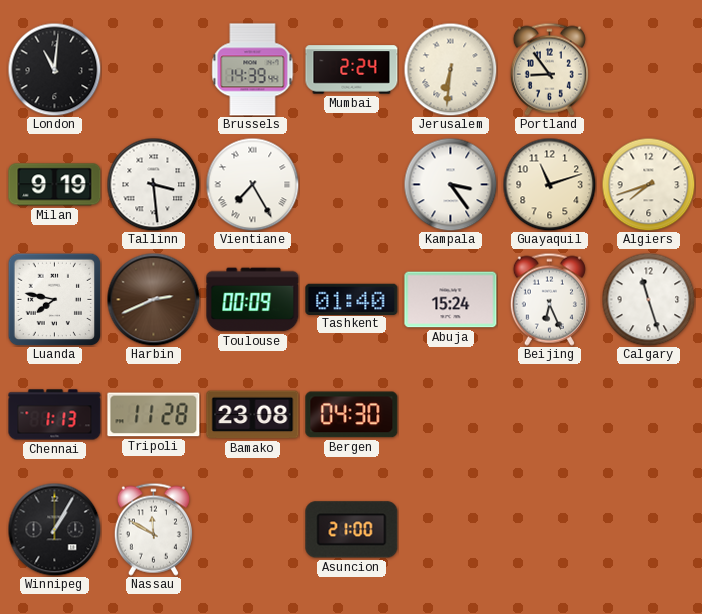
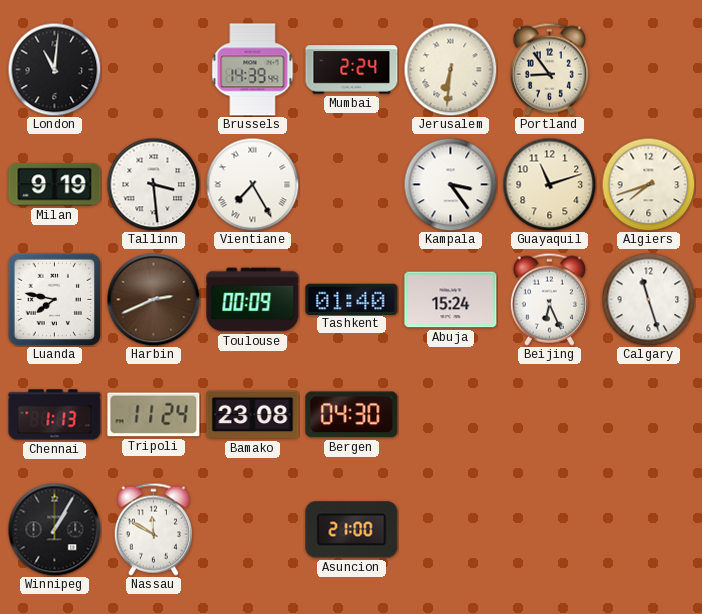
Tripoli: 11:28 -> 11:24 (154, 415)
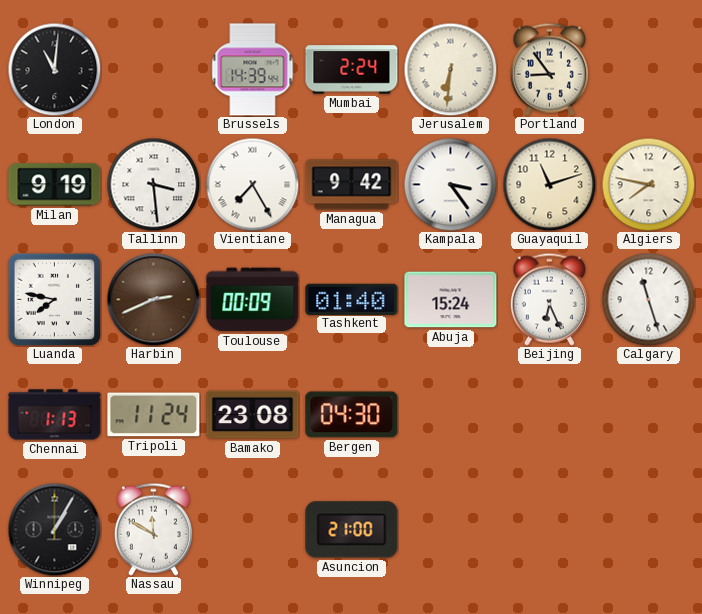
Managua: none -> 9:42 (352, 185)
Algiers: 7:42 -> 7:47 (648, 184)
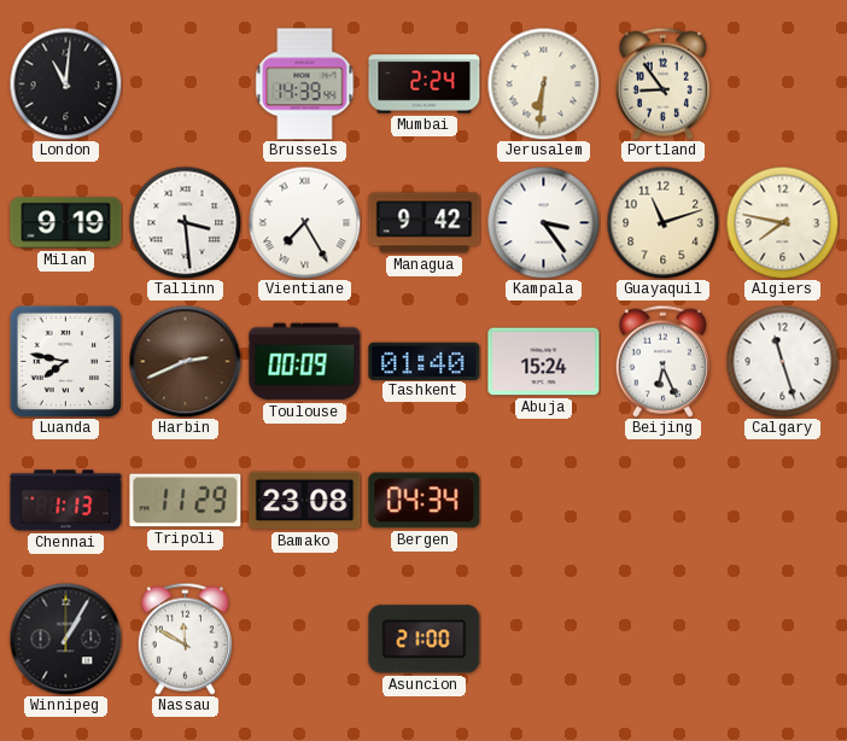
Tripoli: 11:24 -> 11:29 (186, 501)
Bergen: 04:30 -> 04:34 (425, 501)
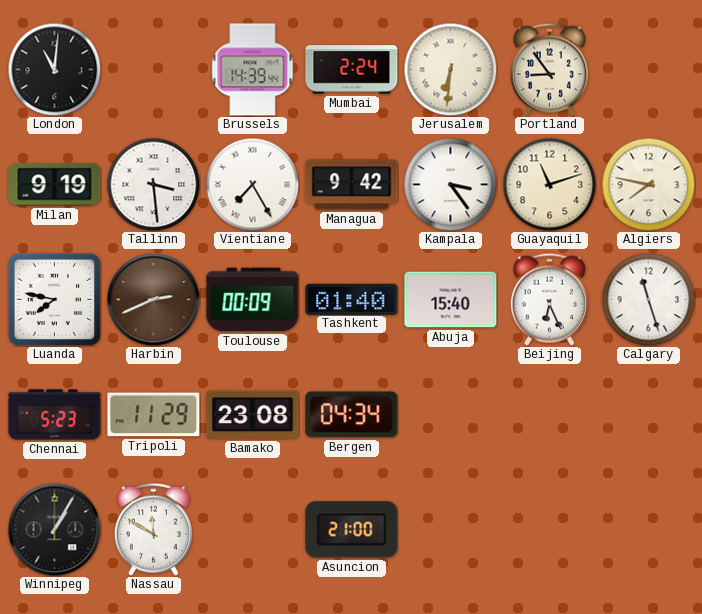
Abuja: 15:24 -> 15:40 (451, 300)
Chennai: 1:13 -> 5:23 (55, 415)
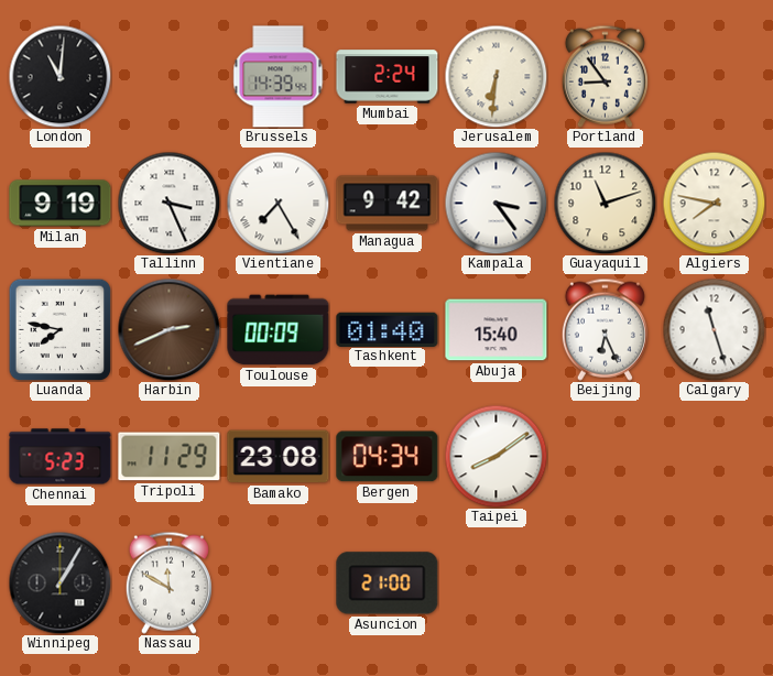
Tallinn: 3:29 -> 3:26 (168, 203)
Taipei: none -> 8:09 (496, 456)
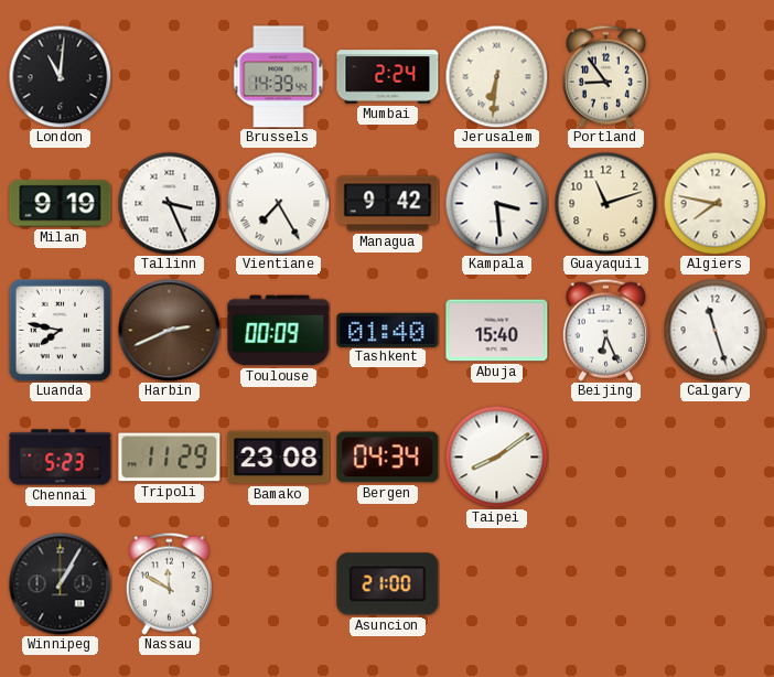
Kampala: 3:24 -> 3:29 (496, 203)
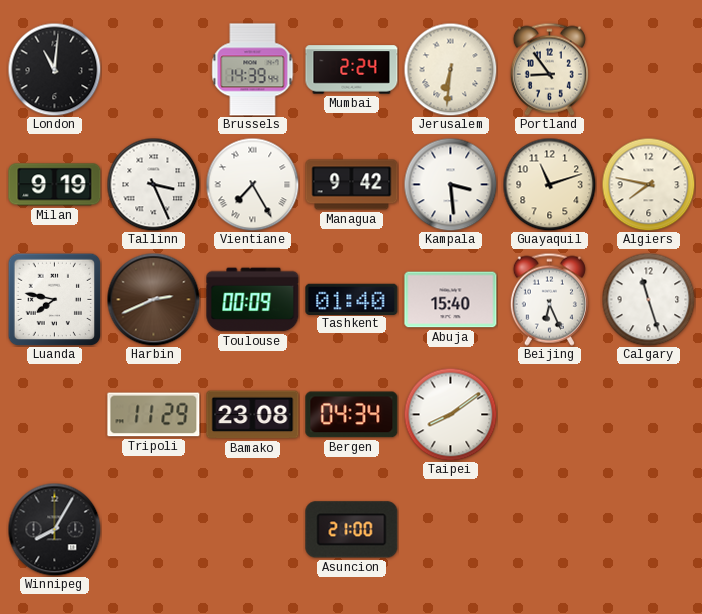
Chennai: 5:23 -> none (61, 458)
Winnipeg: 1:05 -> 8:05 (54, 529)
Nassau: 11:50 -> none (169, 583)
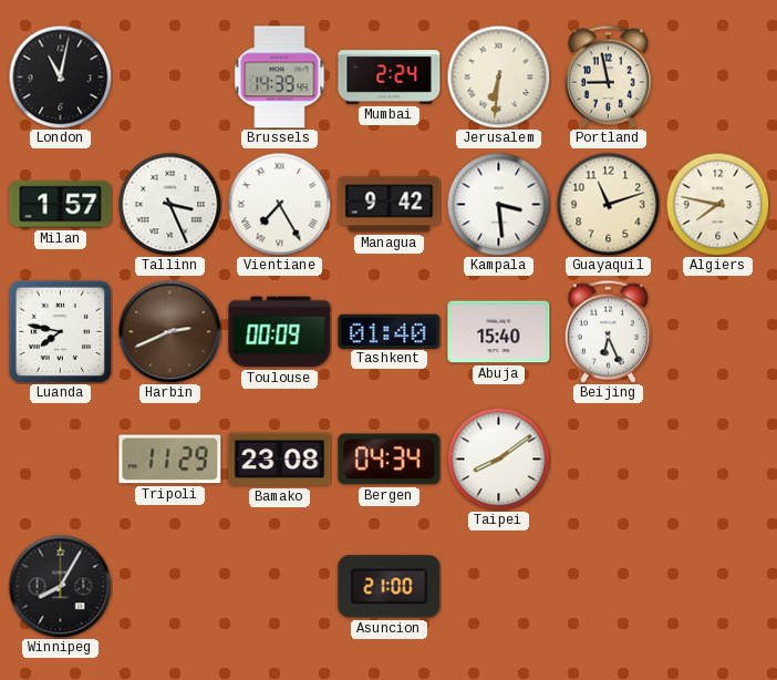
London: 11:01 -> 11:02 (60, 76)
Portland: 8:54 -> 8:58 (608, 76)
Milan: 9:19 -> 1:57 (61, 205)
Calgary: 11:27 -> none (648, 299)
